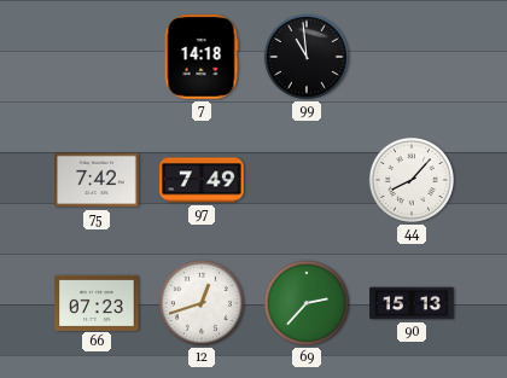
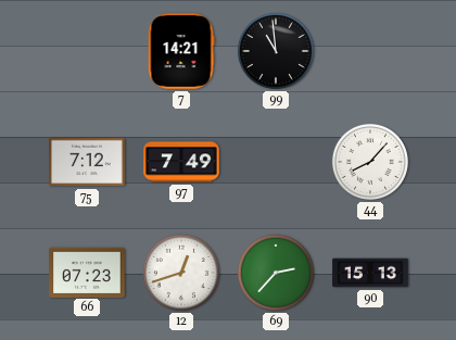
7: 14:18 -> 14:21 (181, 51)
75: 7:42 -> 7:12 (87, 162)
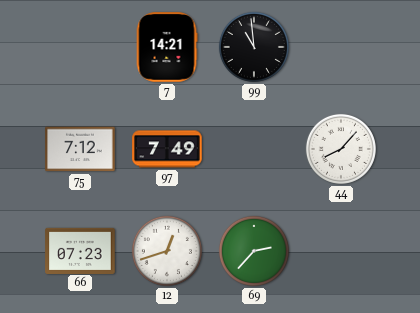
90: 15:13 -> none (370, 273)
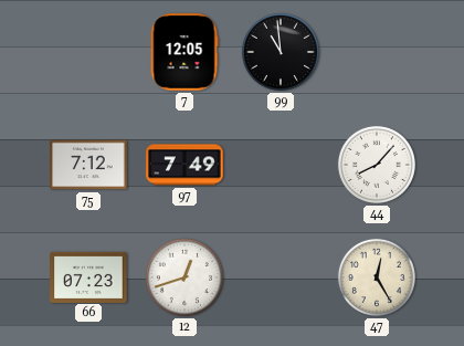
7: 14:21 -> 12:05 (184, 52)
69: 2:37 -> none (254, 251)
47: none -> 12:25 (377, 277)
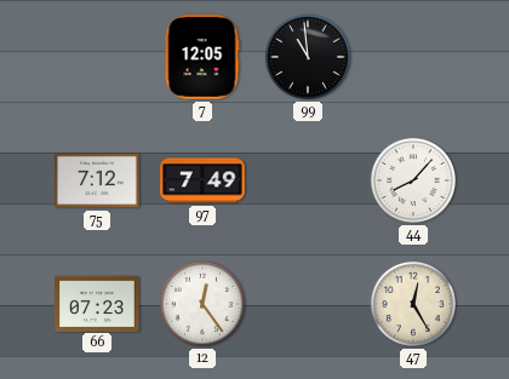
12: 12:42 -> 12:24 (202, 304)
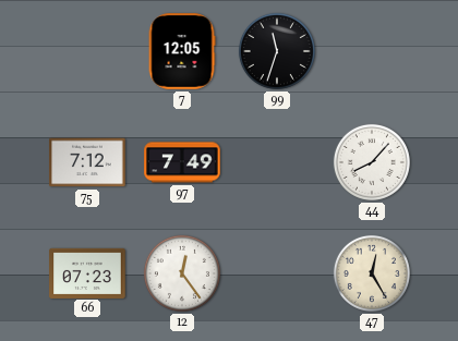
99: 10:59 -> 11:33 (277, 51)
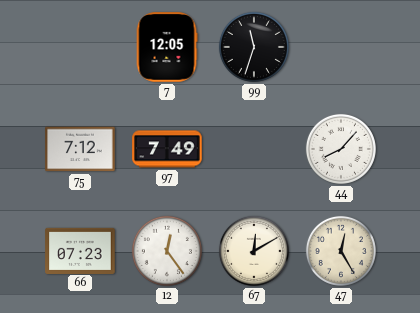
67: none -> 12:10 (254, 251)
